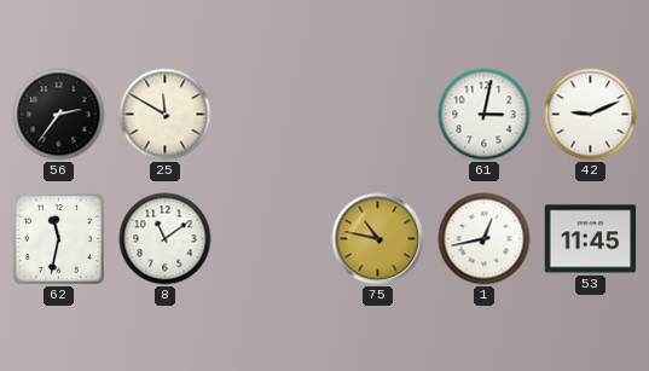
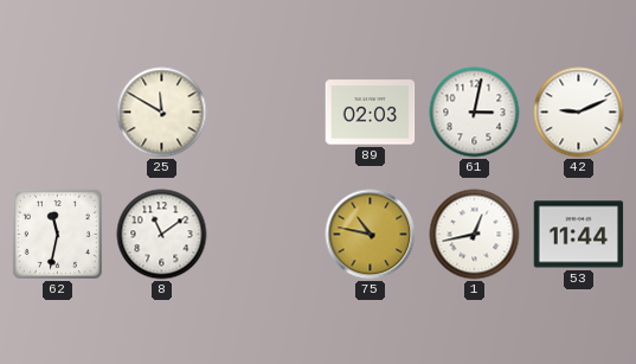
56: 2:36 -> none (59, 115)
89: none -> 02:03 (371, 113)
53: 11:45 -> 11:44 (579, 235)
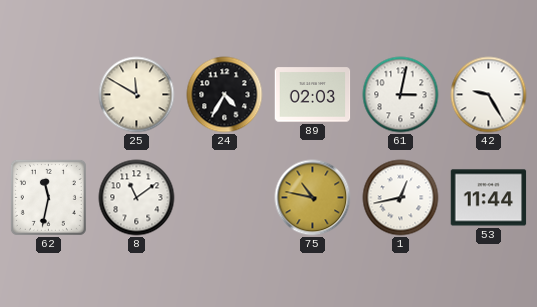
24: none -> 4:35 (225, 95)
42: 9:11 -> 9:25 (489, 95)
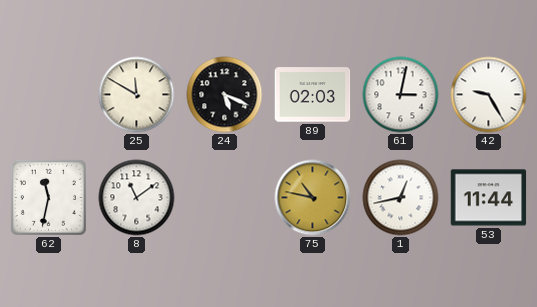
24: 4:35 -> 5:19 (225, 95)
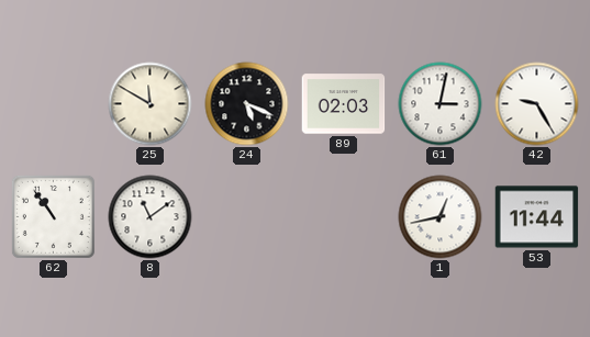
62: 11:32 -> 10:54 (53, 216)
75: 10:47 -> none (313, 198)
